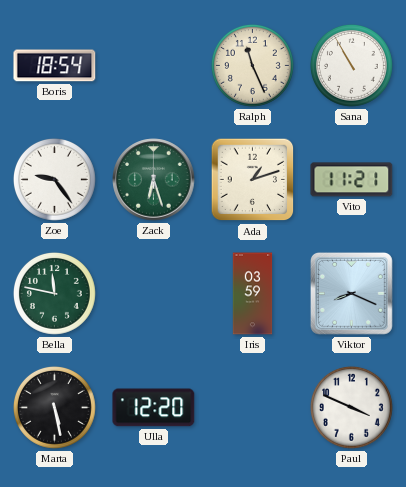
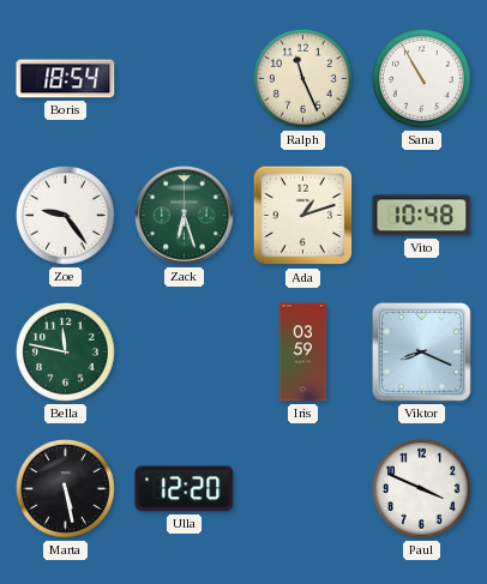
Vito: 11:21 -> 10:48 (422, 216)
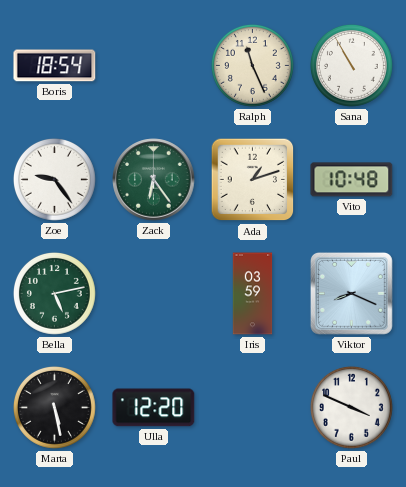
Zack: 6:27 -> 6:24 (154, 180)
Bella: 11:47 -> 5:13 (54, 293)
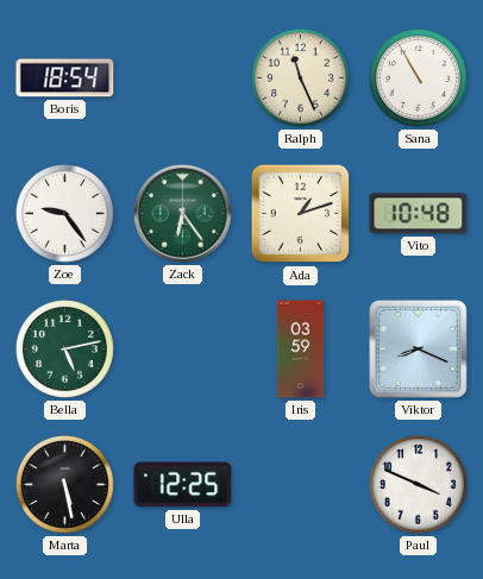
Ulla: 12:20 -> 12:25 (183, 485)
